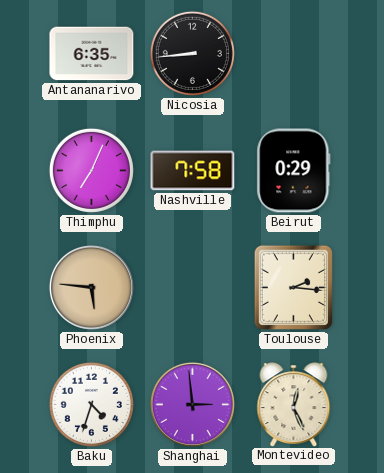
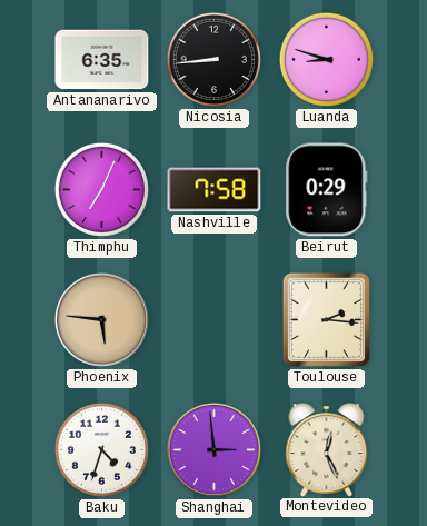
Luanda: none -> 8:48 (326, 59)
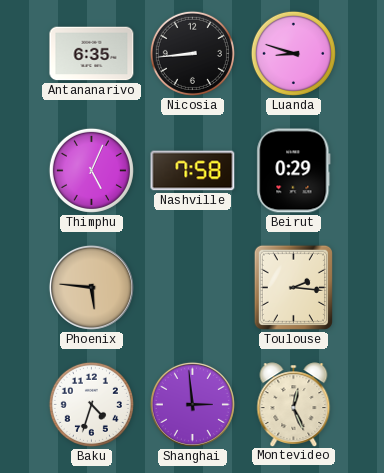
Thimphu: 7:04 -> 5:04 (91, 170)
